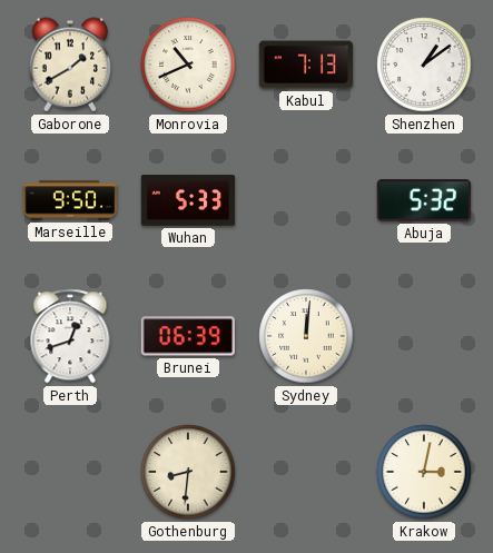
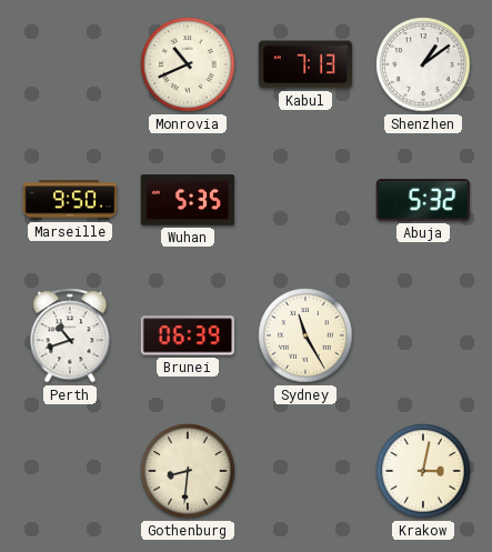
Gaborone: 1:40 -> none (69, 65)
Wuhan: 5:33 -> 5:35 (188, 200)
Perth: 12:42 -> 10:42 (70, 335)
Sydney: 12:01 -> 11:25 (305, 335)
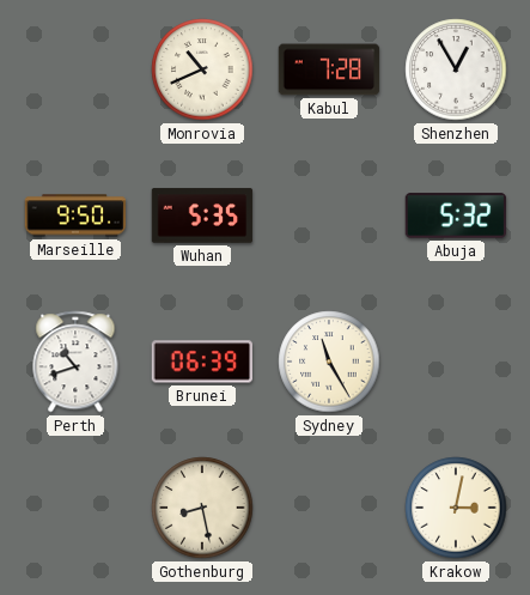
Kabul: 7:13 -> 7:28 (329, 69)
Shenzhen: 1:09 -> 12:55 (456, 69)
Gothenburg: 8:31 -> 8:28 (202, 508)
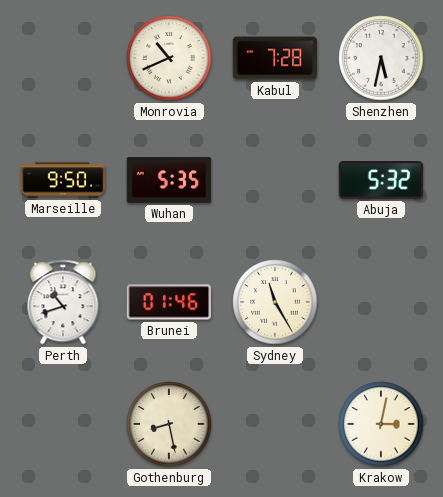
Shenzhen: 12:55 -> 5:32 (381, 58)
Brunei: 06:39 -> 01:46 (169, 302)
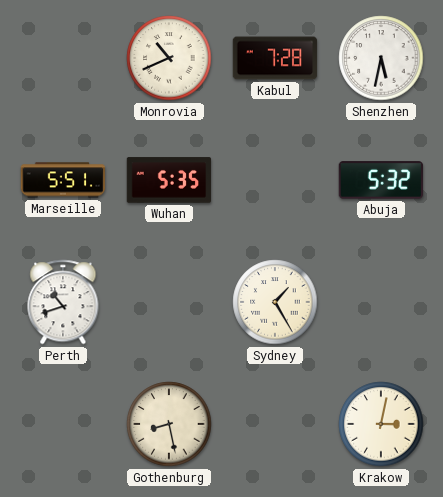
Marseille: 9:50 -> 5:51 (63, 180)
Brunei: 01:46 -> none (169, 302)
Sydney: 11:25 -> 1:25 (275, 302)
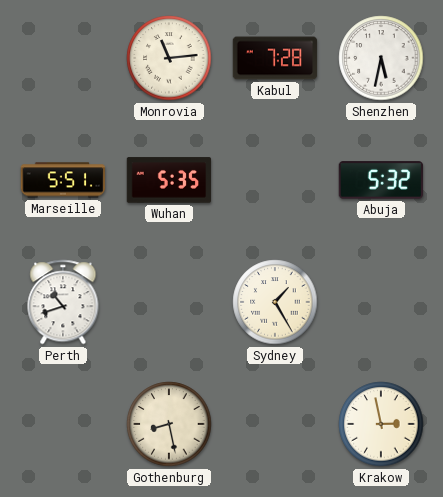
Monrovia: 10:41 -> 11:14 (169, 58)
Krakow: 3:02 -> 2:58 (381, 424)
